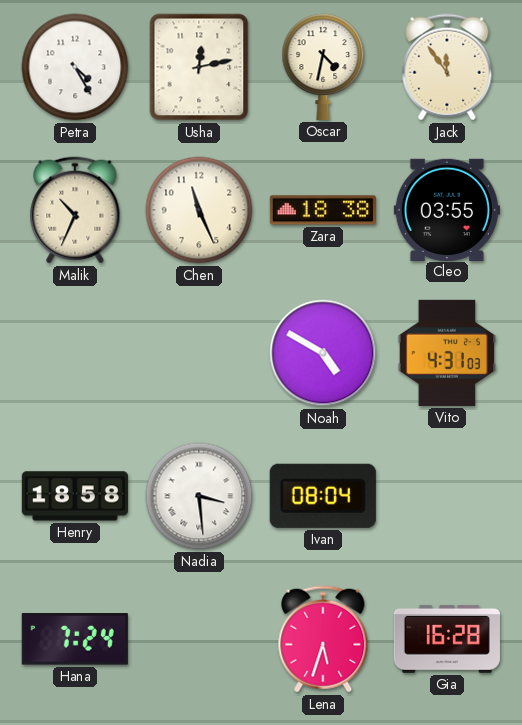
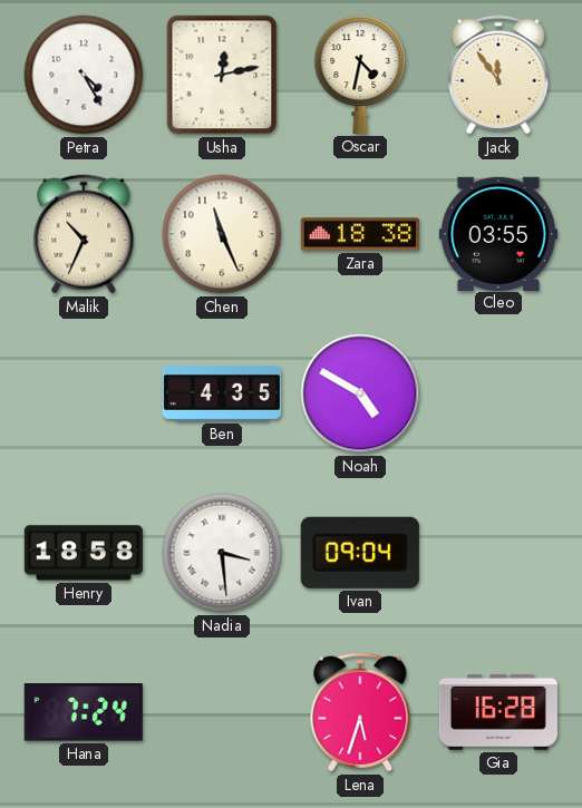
Ben: none -> 4:35 (222, 395)
Vito: 4:31 -> none (447, 353)
Ivan: 08:04 -> 09:04 (360, 553)
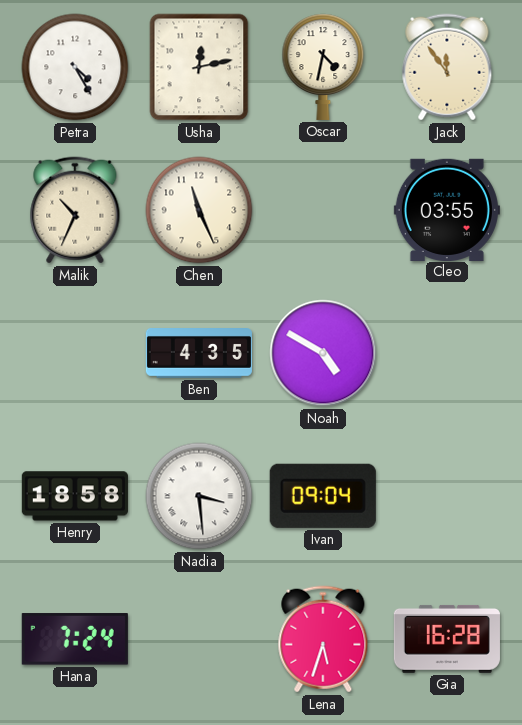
Zara: 18:38 -> none (360, 234)
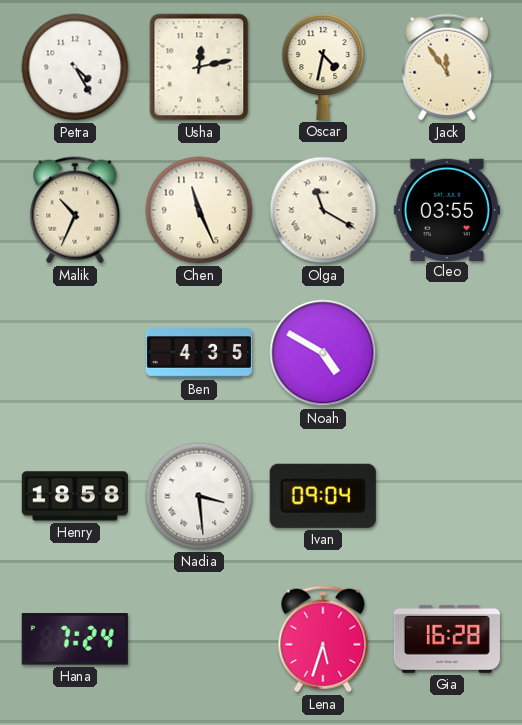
Olga: none -> 11:20 (323, 210)
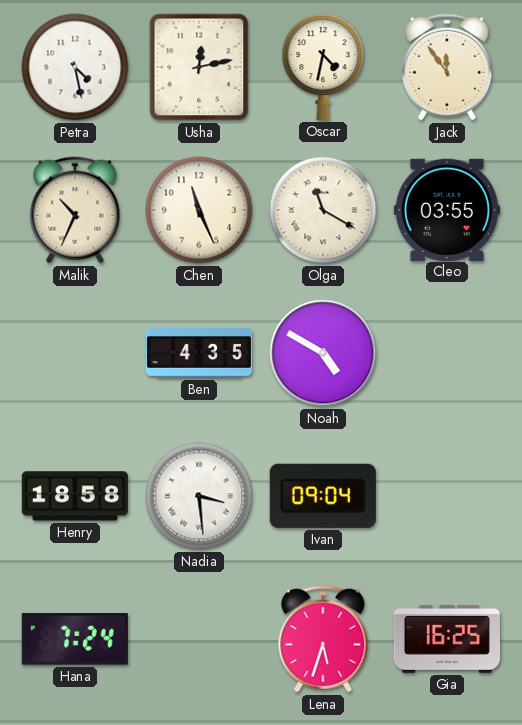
Petra: 4:25 -> 4:28 (75, 67)
Gia: 16:28 -> 16:25 (447, 639)
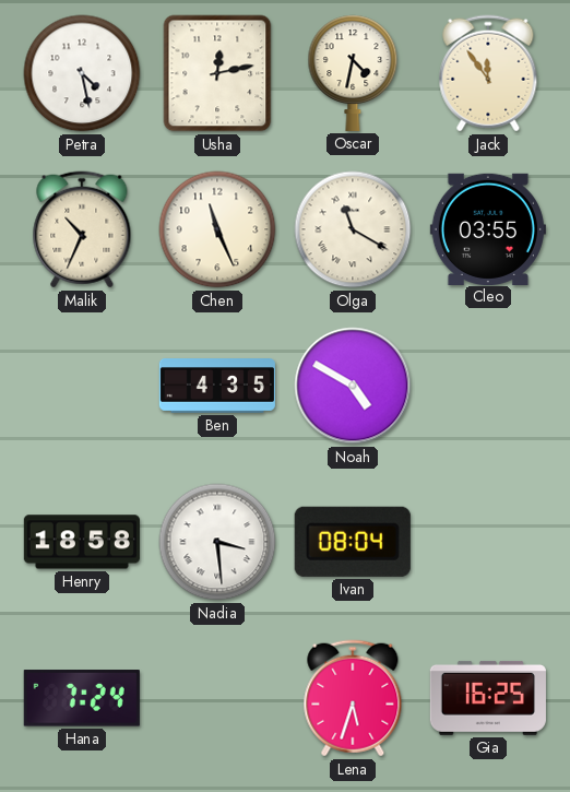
Ivan: 09:04 -> 08:04 (353, 542)
